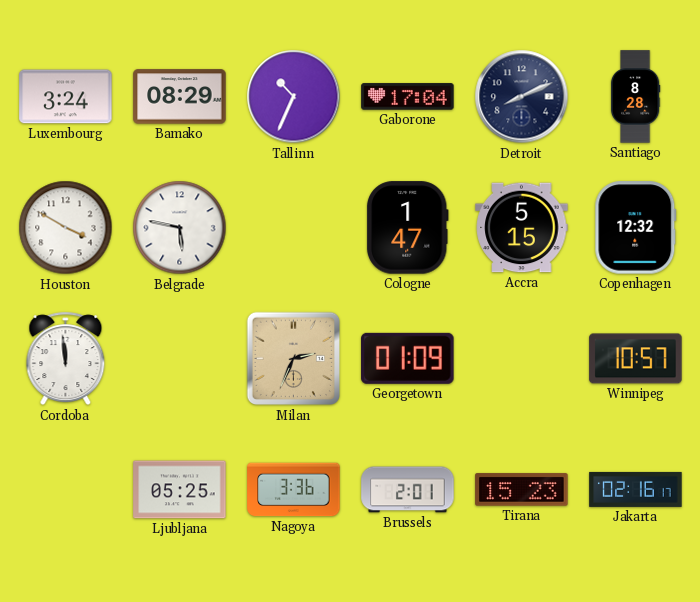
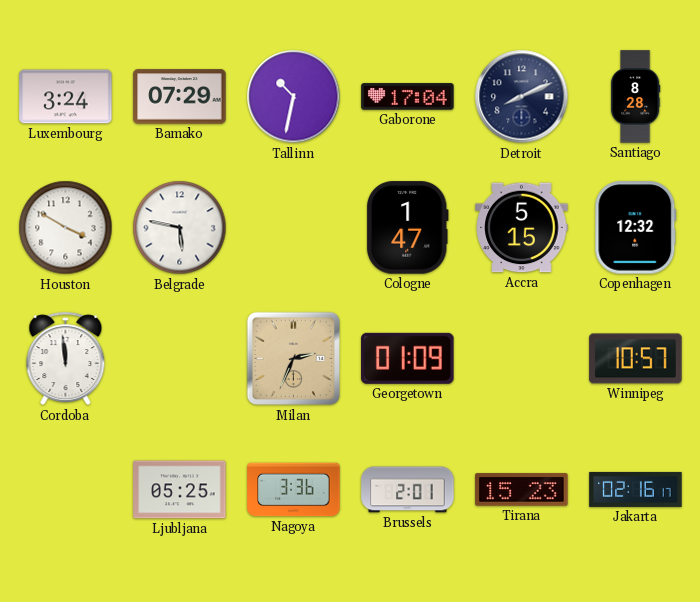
Bamako: 08:29 -> 07:29 (180, 97)
Tallinn: 10:34 -> 10:32 (294, 97)
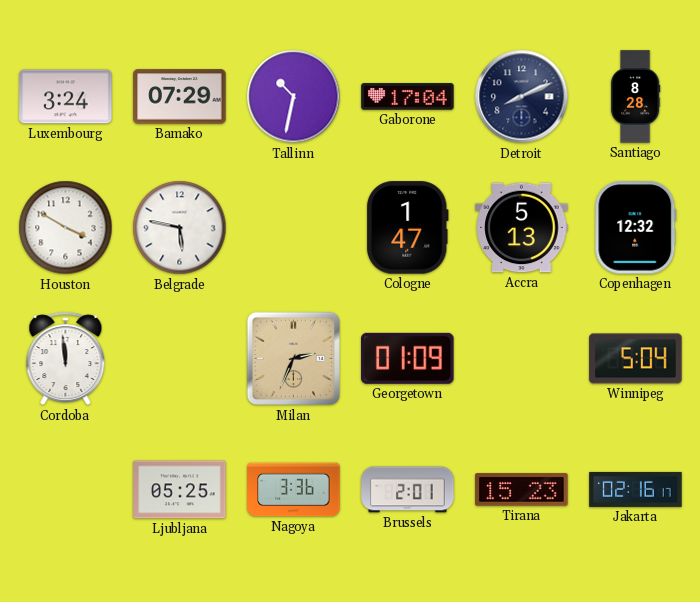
Accra: 5:15 -> 5:13 (522, 228)
Winnipeg: 10:57 -> 5:04 (636, 359)
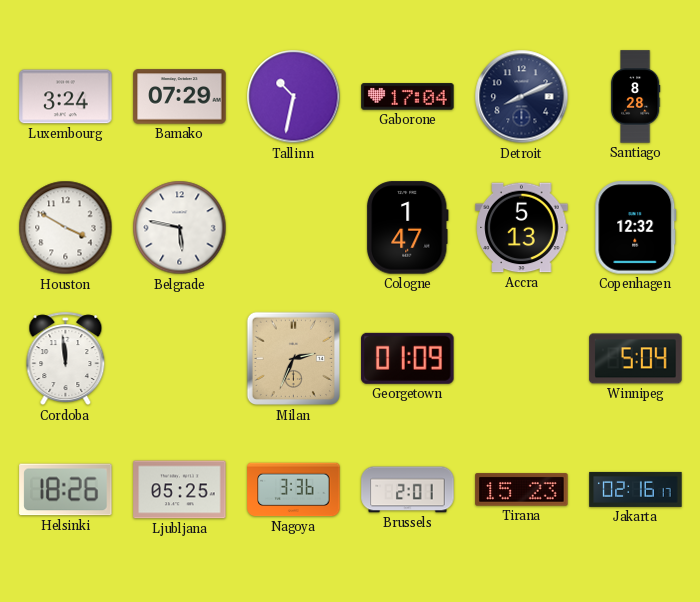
Helsinki: none -> 18:26 (66, 490)
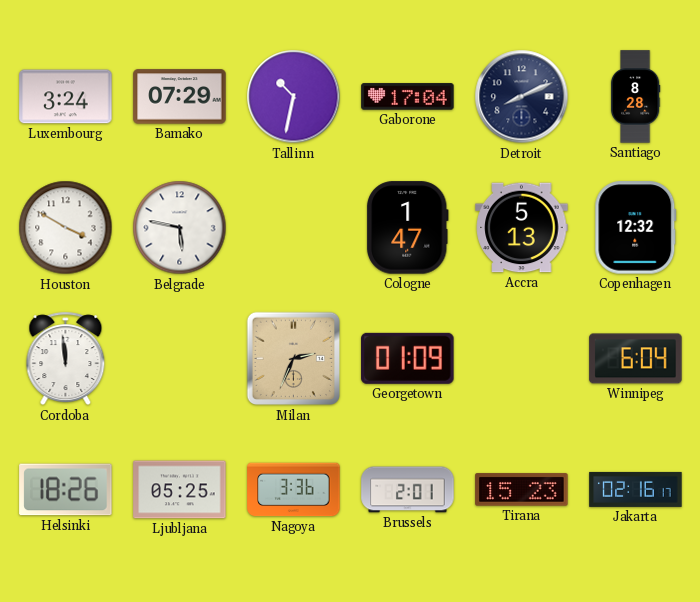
Winnipeg: 5:04 -> 6:04 (636, 359)
